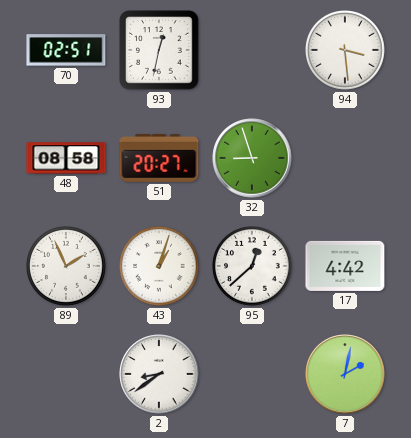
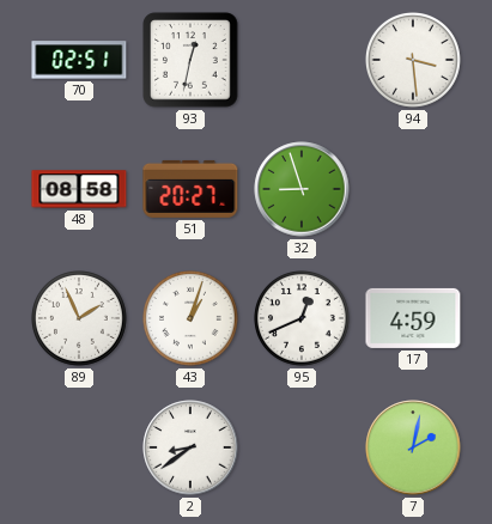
95: 12:38 -> 12:41 (303, 319)
17: 4:42 -> 4:59 (413, 318)
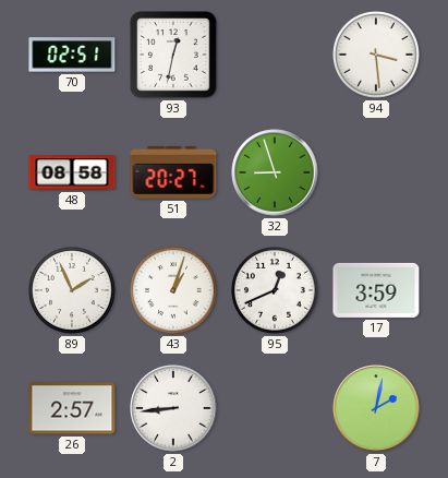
17: 4:59 -> 3:59 (376, 290)
26: none -> 2:57 (72, 408)
2: 8:39 -> 8:44 (173, 408)
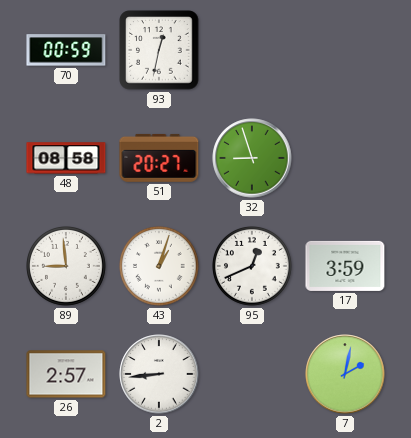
70: 02:51 -> 00:59 (66, 50)
94: 3:29 -> none (377, 56)
89: 1:56 -> 8:59 (67, 267)
